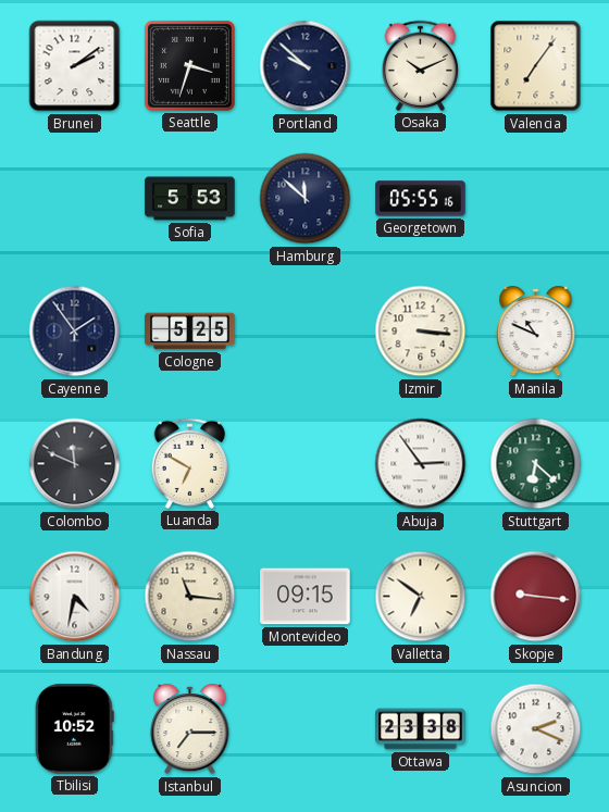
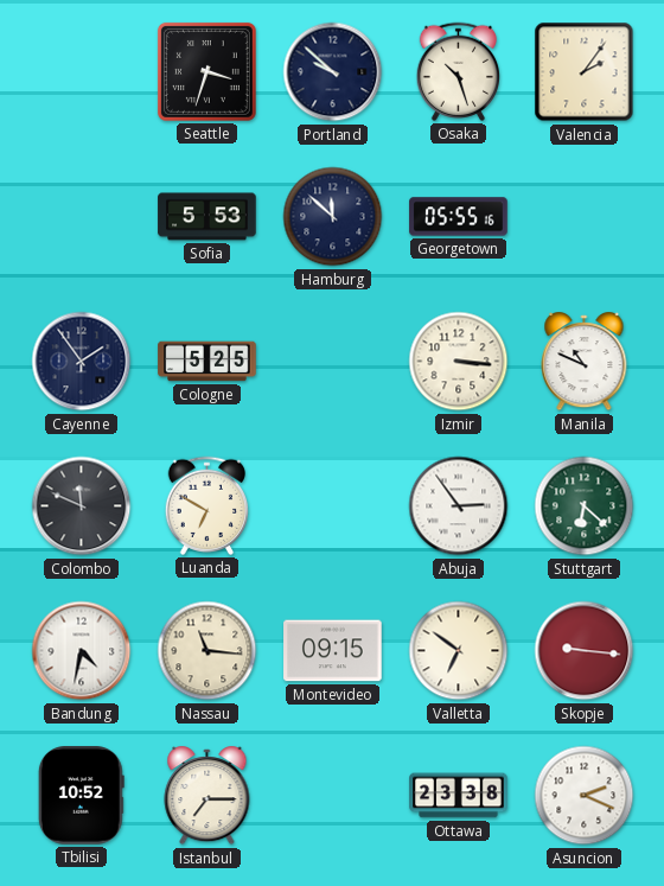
Brunei: 2:09 -> none (75, 66)
Osaka: 10:11 -> 10:27 (458, 71)
Valencia: 7:06 -> 2:06 (585, 72)
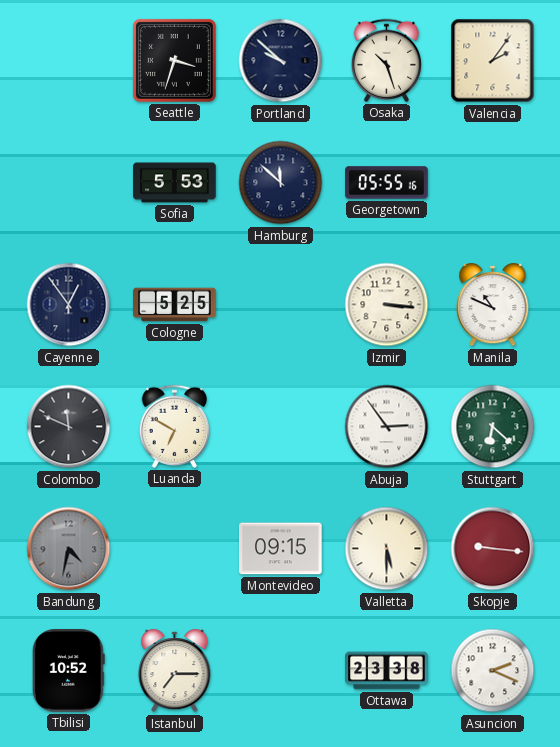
Cayenne: 1:54 -> 12:54 (69, 305)
Bandung dial: white -> grey (69, 549)
Nassau: 11:16 -> none (207, 651)
Valletta: 6:51 -> 5:30 (387, 549)
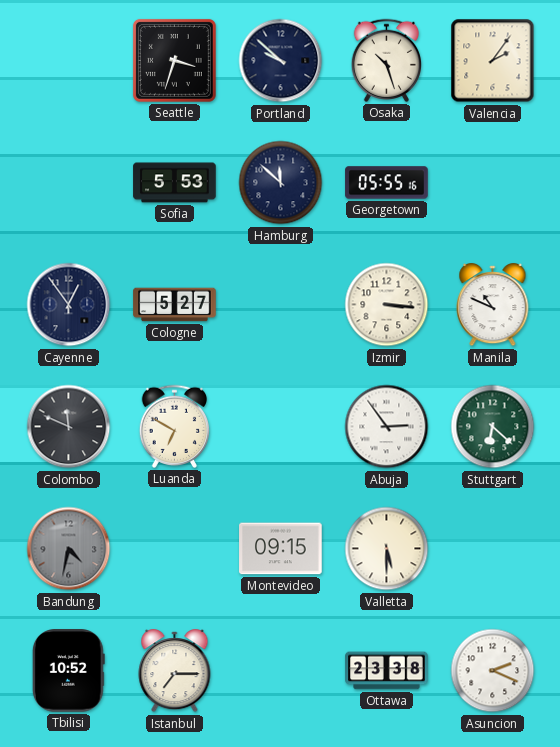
Cologne: 5:25 -> 5:27 (175, 305)
Skopje: 9:16 -> none (493, 549)
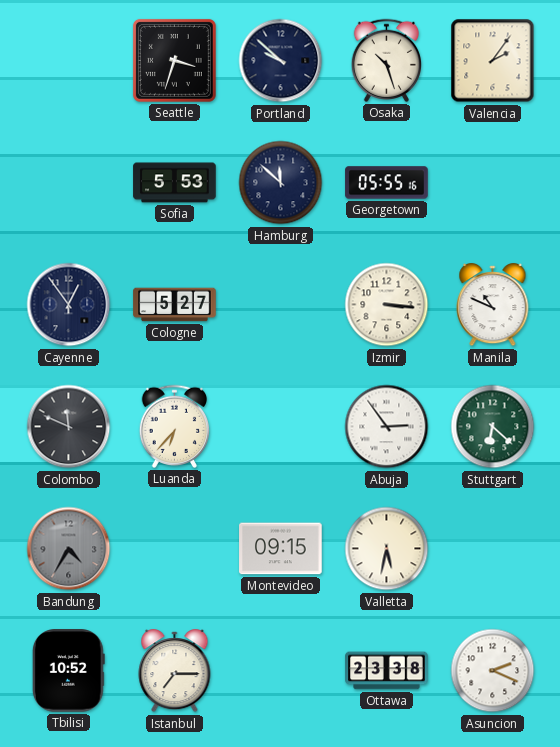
Luanda: 6:50 -> 6:37 (174, 426)
Bandung: 4:32 -> 4:35 (69, 549)
Valletta: 5:30 -> 5:32 (387, 549)
